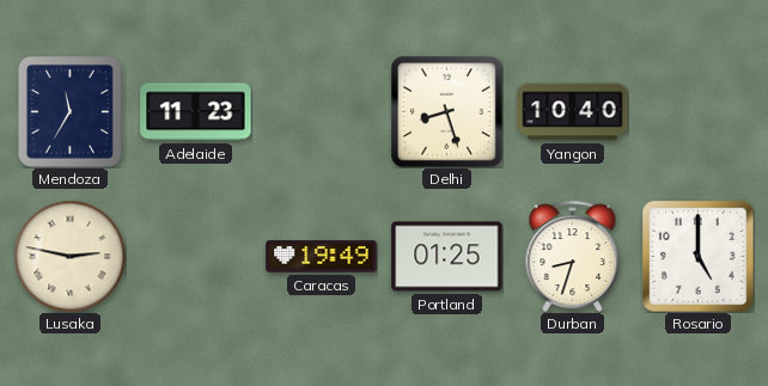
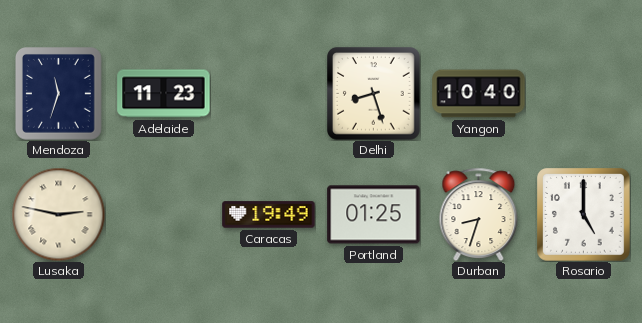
Mendoza: 11:35 -> 11:33 (59, 94)
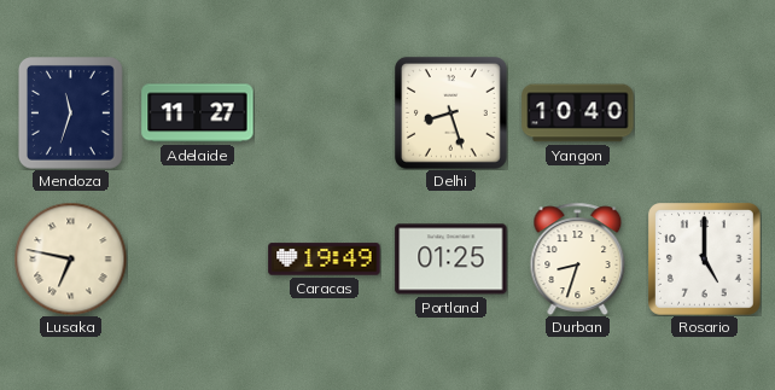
Adelaide: 11:23 -> 11:27 (198, 113)
Lusaka: 2:47 -> 6:47 (70, 258)
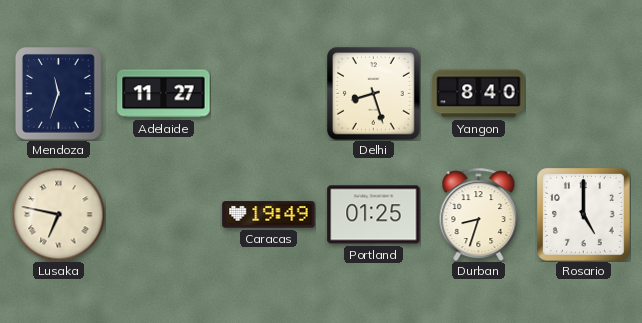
Yangon: 10:40 -> 8:40 (479, 94)
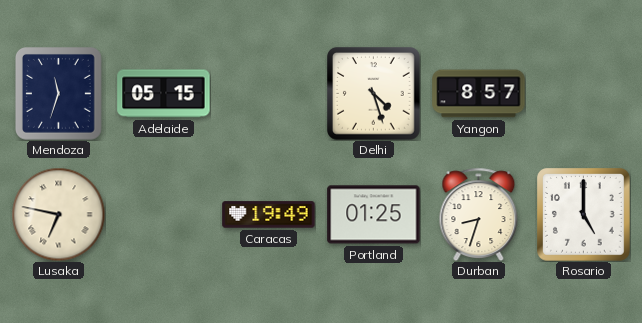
Adelaide: 11:27 -> 05:15 (164, 94)
Delhi: 8:27 -> 4:27 (374, 94)
Yangon: 8:40 -> 8:57 (479, 94)
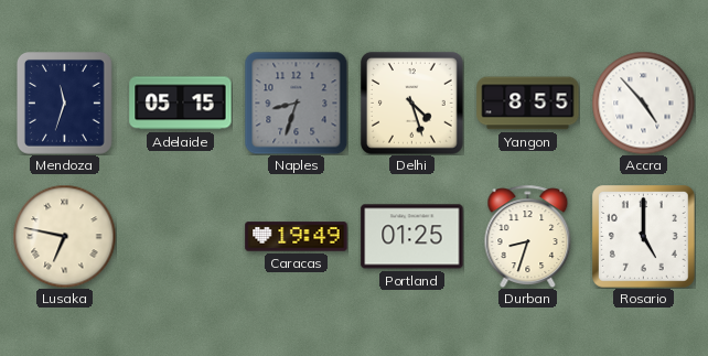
Naples: none -> 8:33 (296, 103)
Yangon: 8:57 -> 8:55 (528, 104)
Accra: none -> 4:53 (643, 103)
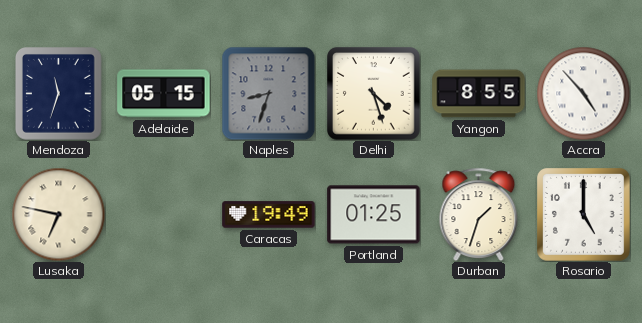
Durban: 8:33 -> 1:33 (479, 214)
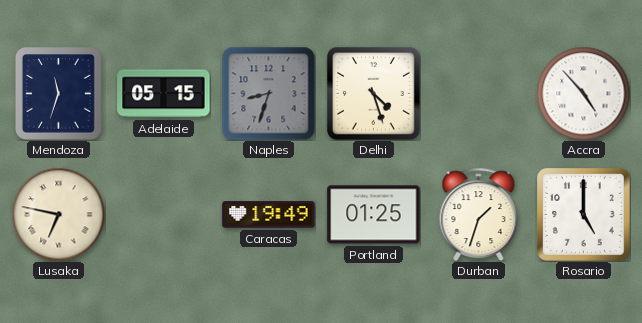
Yangon: 8:55 -> none (479, 94)
